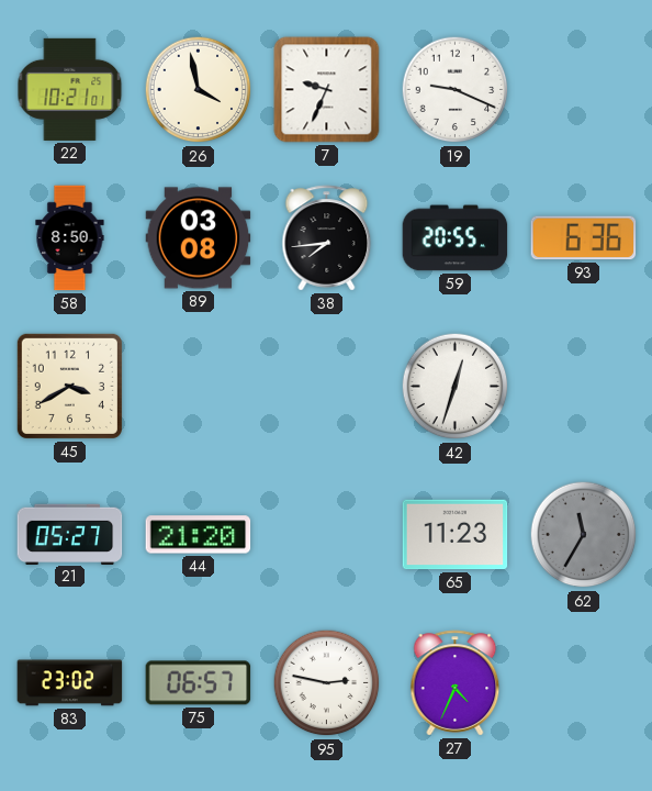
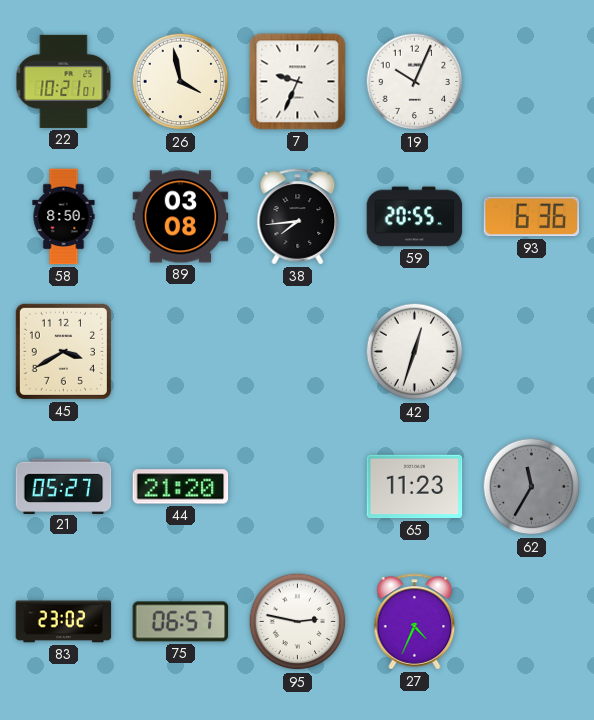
19: 9:19 -> 10:04 (415, 82)
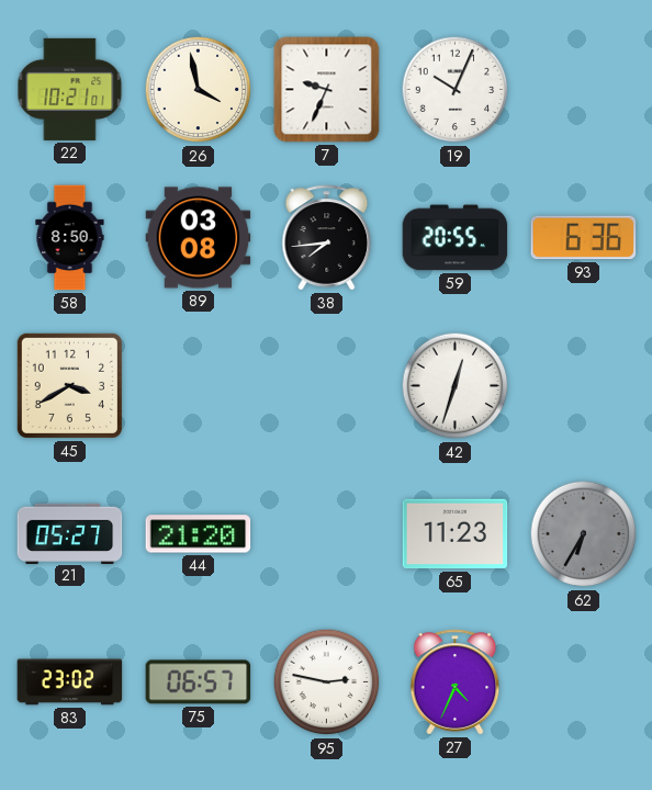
62: 11:35 -> 6:35 (584, 534)
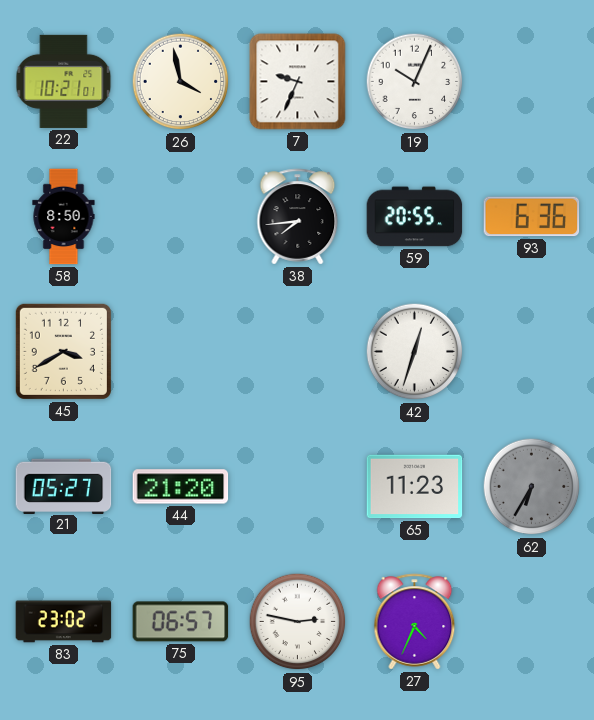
89: 03:08 -> none (199, 238)
